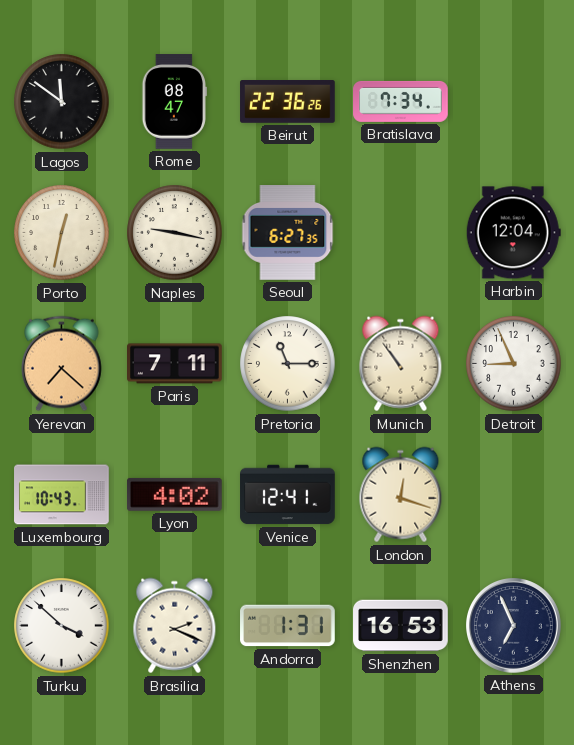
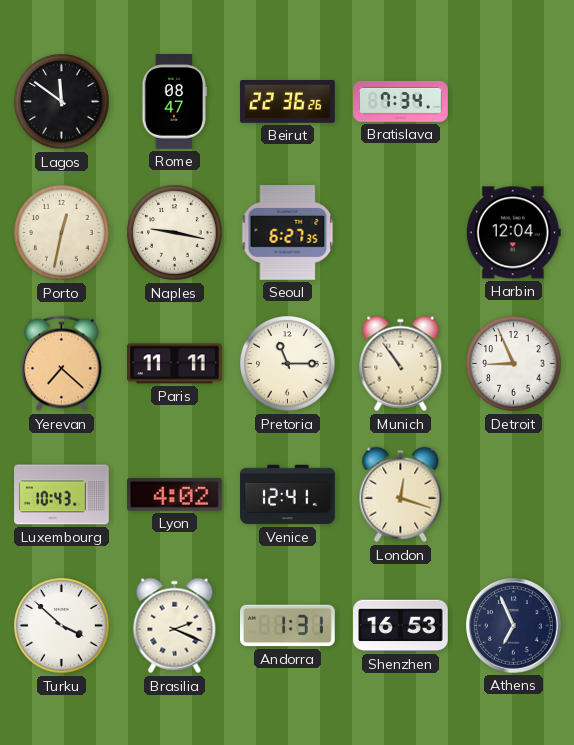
Paris: 7:11 -> 11:11 (175, 364)
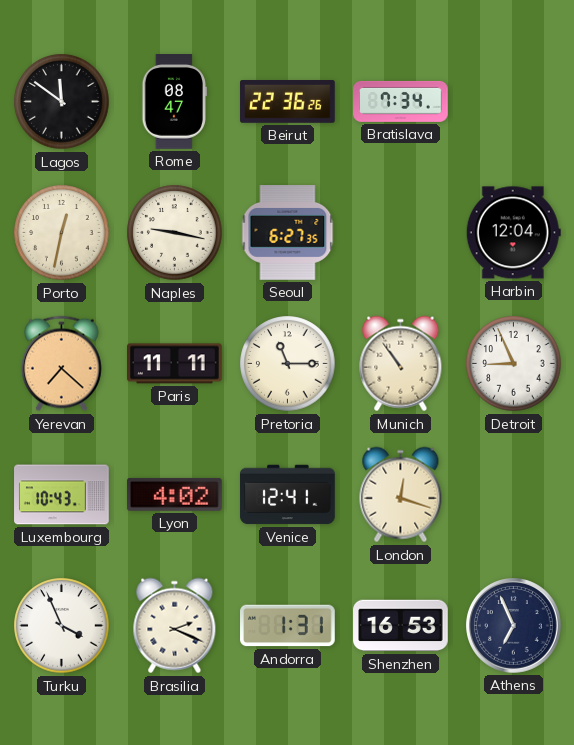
Turku: 3:52 -> 3:56 (62, 626)
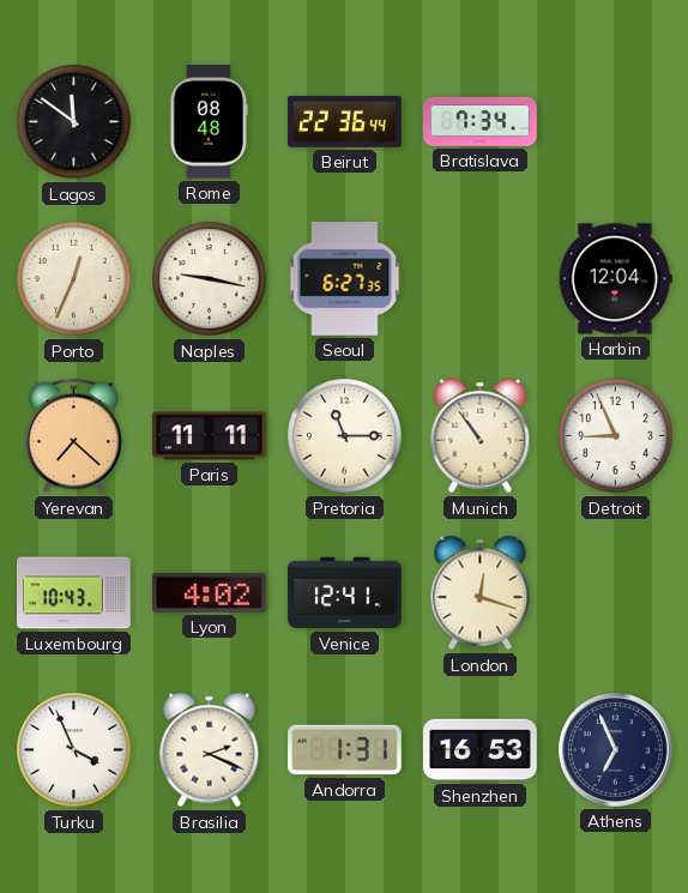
Rome: 08:47 -> 08:48 (209, 122)
Beirut: 22:36:26 -> 22:36:44 (345, 122)
Porto: 12:32 -> 12:34 (74, 279)
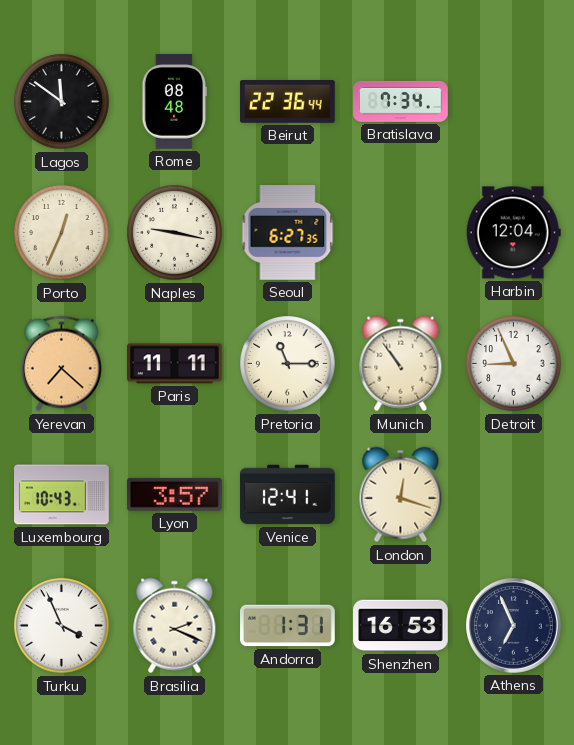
Lyon: 4:02 -> 3:57 (175, 494)
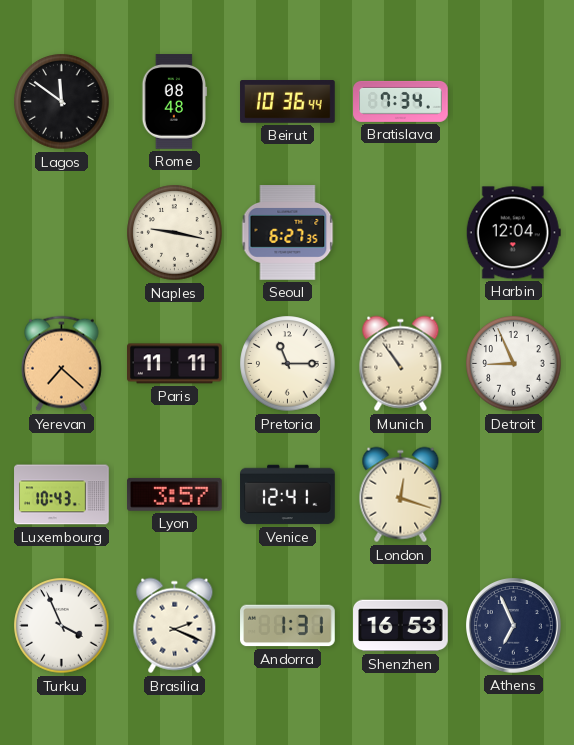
Beirut: 22:36 -> 10:36 (288, 102)
Porto: 12:34 -> none (62, 233)
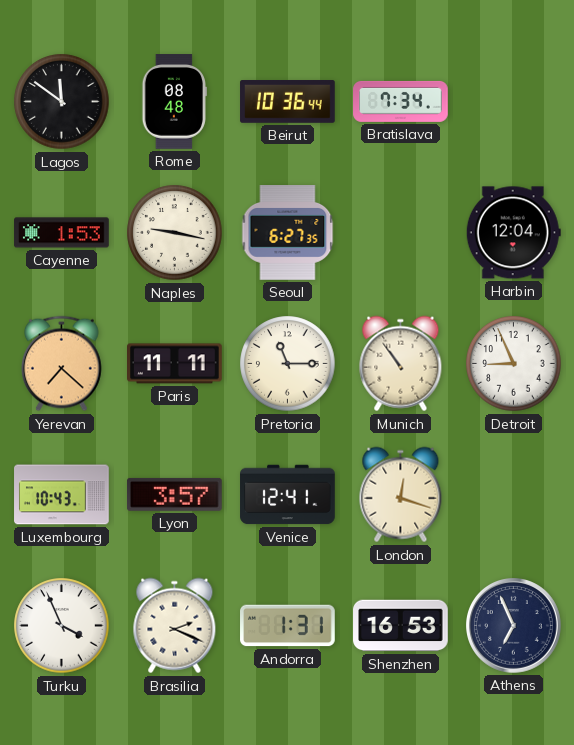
Cayenne: none -> 1:53 (62, 233)
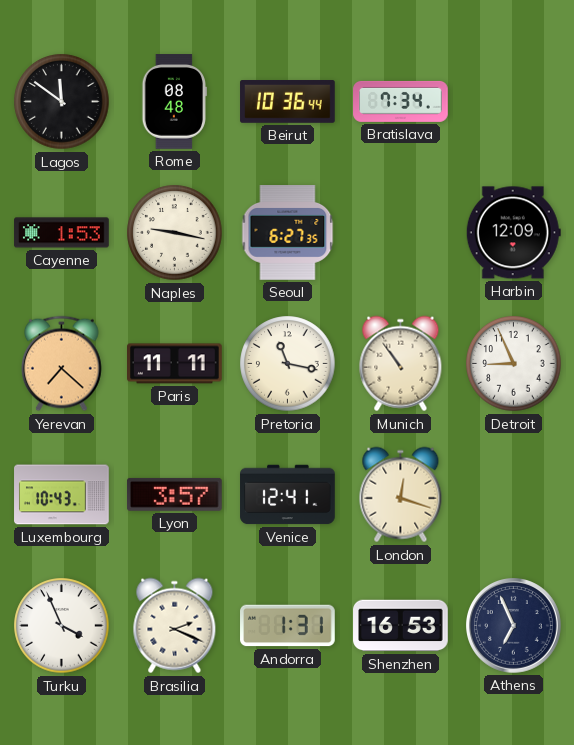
Harbin: 12:04 -> 12:09 (513, 233)
Pretoria: 11:15 -> 11:17 (288, 364)
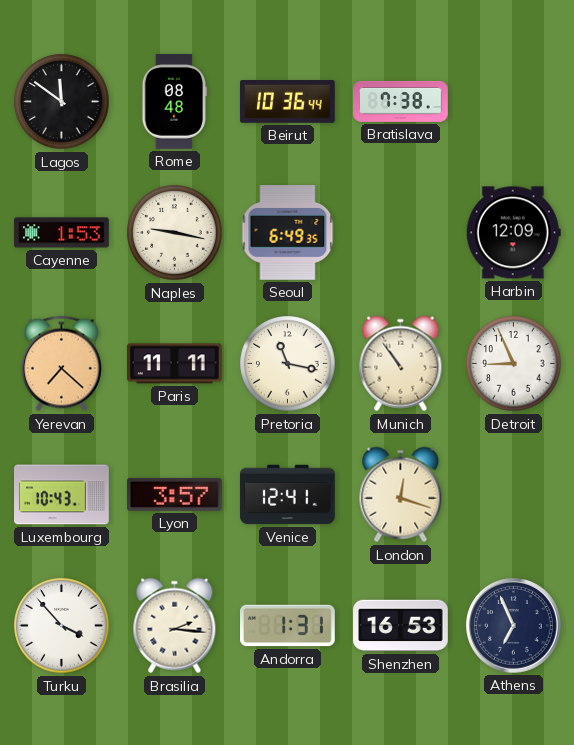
Bratislava: 7:34 -> 7:38 (401, 101)
Seoul: 6:27 -> 6:49 (288, 233)
Turku: 3:56 -> 3:53 (62, 626)
Brasilia: 2:19 -> 2:16 (175, 626)
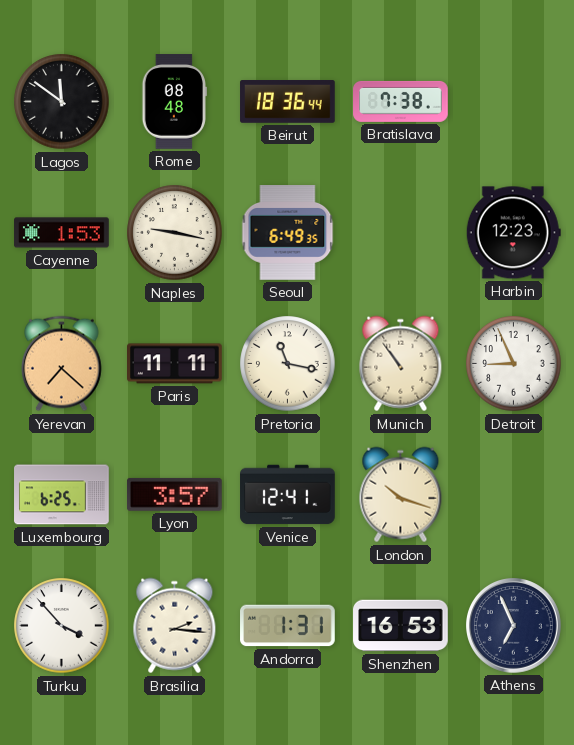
Beirut: 10:36 -> 18:36 (288, 102)
Harbin: 12:09 -> 12:23 (513, 233)
Luxembourg: 10:43 -> 6:25 (62, 495)
London: 12:18 -> 10:18 (401, 495)
